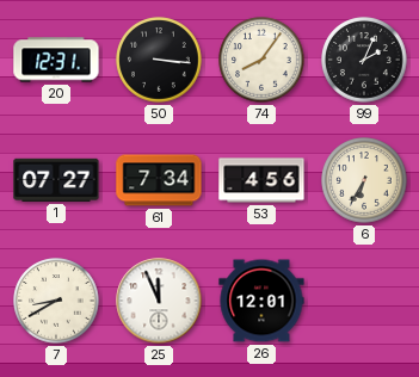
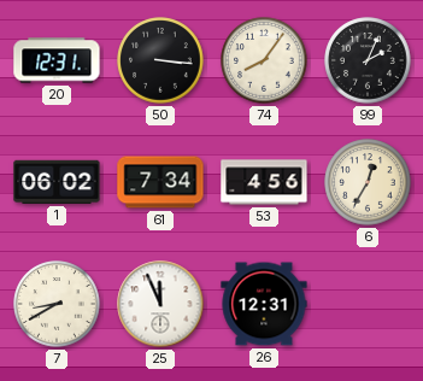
1: 07:27 -> 06:02 (57, 182)
6: 6:35 -> 12:35 (368, 182)
26: 12:01 -> 12:31 (264, 304)
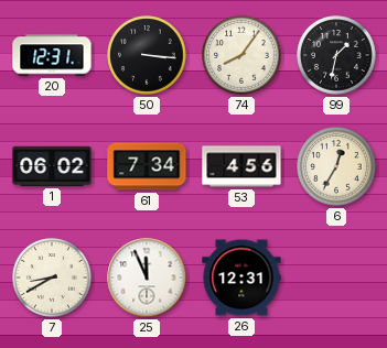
99: 2:04 -> 1:32 (336, 55)
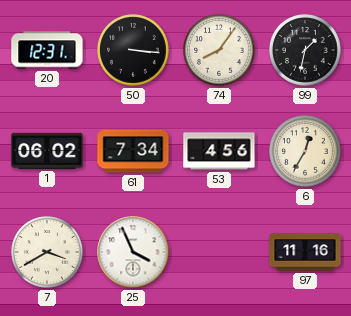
7: 8:40 -> 3:40 (47, 252)
25: 11:56 -> 3:56 (133, 252)
26: 12:31 -> none (241, 278)
97: none -> 11:16 (305, 252)
